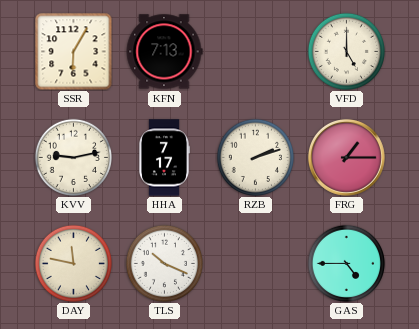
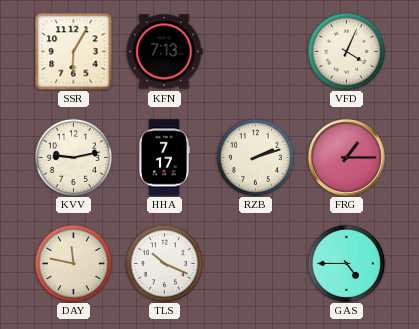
VFD: 5:00 -> 4:04 (346, 51)
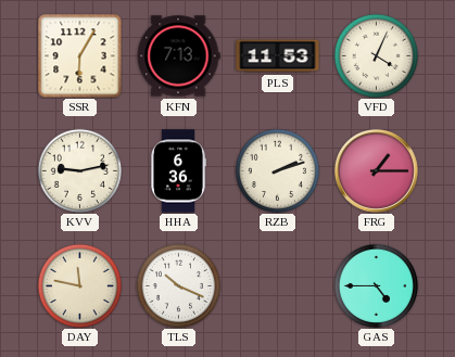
PLS: none -> 11:53 (278, 56)
HHA: 7:17 -> 6:36 (179, 171)
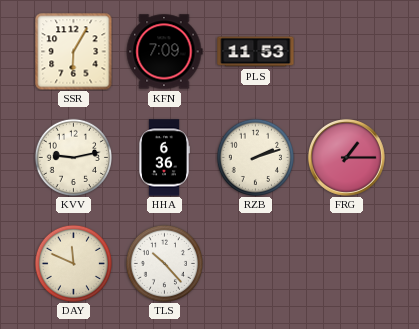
KFN: 7:13 -> 7:09 (164, 52)
VFD: 4:04 -> none (376, 55)
DAY: 11:47 -> 11:49 (73, 263)
TLS: 10:19 -> 10:23 (164, 263)
GAS: 4:45 -> none (376, 285)
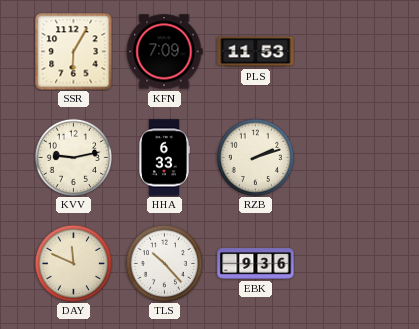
HHA: 6:36 -> 6:33 (165, 158)
FRG: 1:15 -> none (346, 157)
EBK: none -> 9:36 (256, 264)
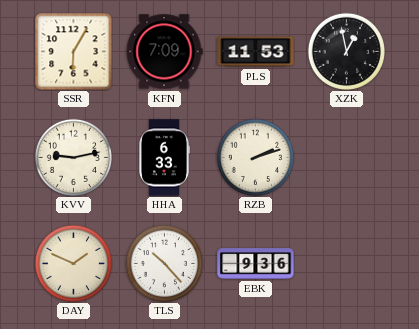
XZK: none -> 12:58 (346, 51)
DAY: 11:49 -> 1:49 (73, 263)
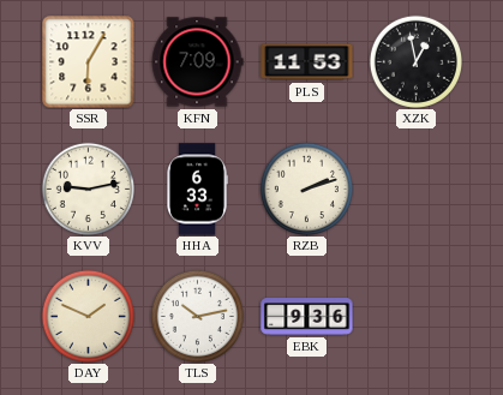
TLS: 10:23 -> 10:13 (197, 316)
